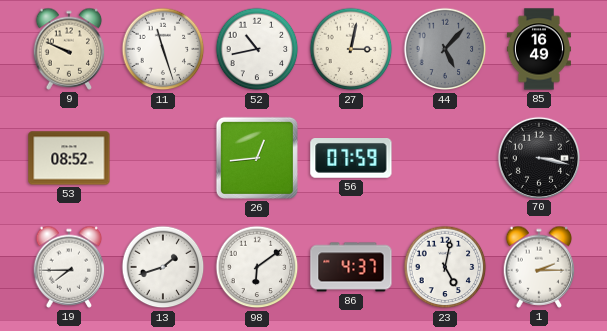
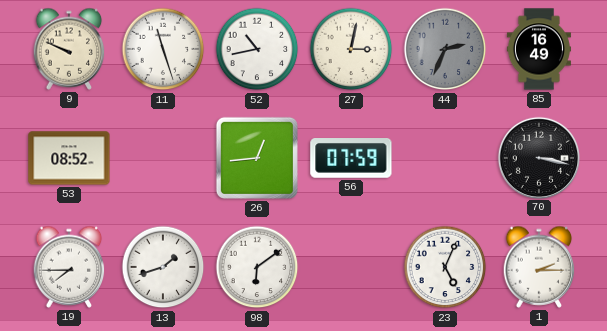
44: 5:07 -> 2:34 (445, 49)
86: 4:37 -> none (351, 267)
23: 5:02 -> 5:04 (445, 267)
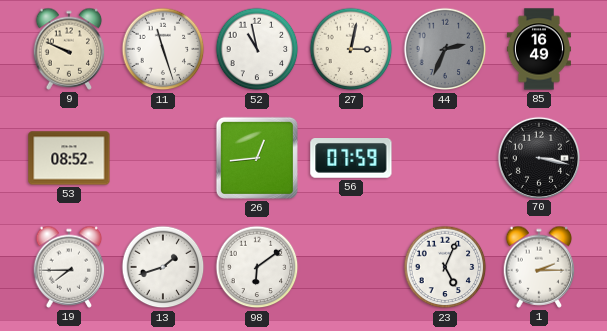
52: 10:43 -> 10:58 (257, 49)
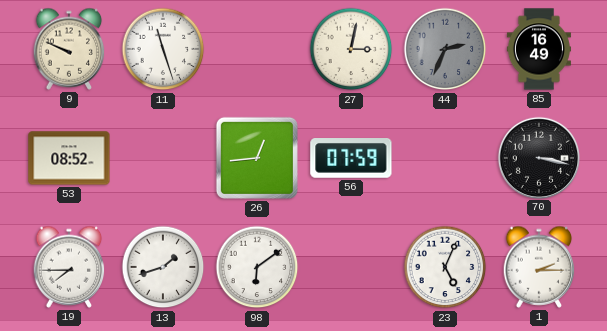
52: 10:58 -> none (257, 49)
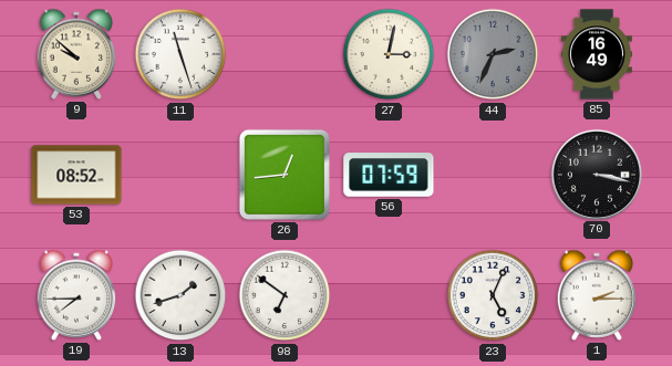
9: 9:49 -> 9:52 (76, 54)
98: 6:09 -> 6:51 (285, 295)
